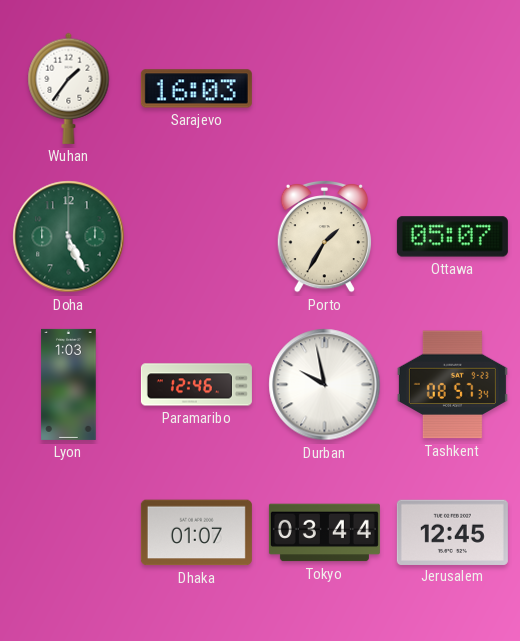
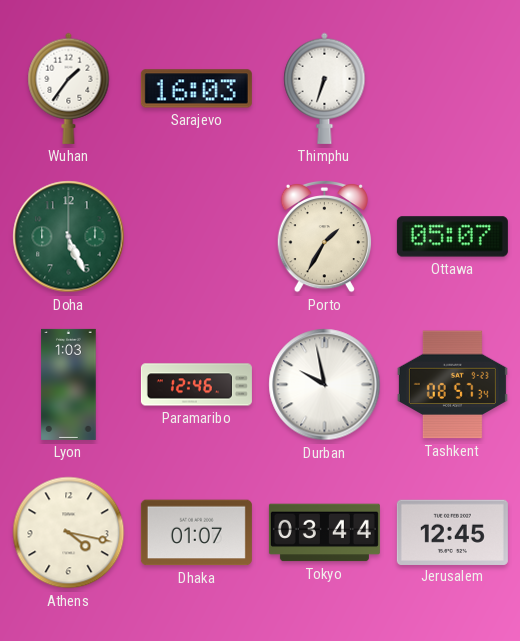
Thimphu: none -> 6:33 (325, 88)
Athens: none -> 4:17 (69, 533)
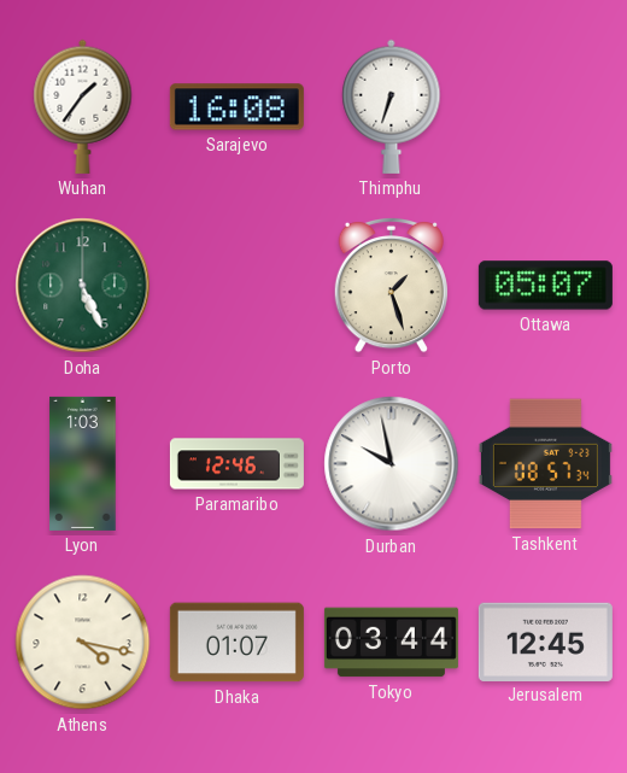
Sarajevo: 16:03 -> 16:08 (236, 107)
Porto: 1:35 -> 1:27 (391, 285)
